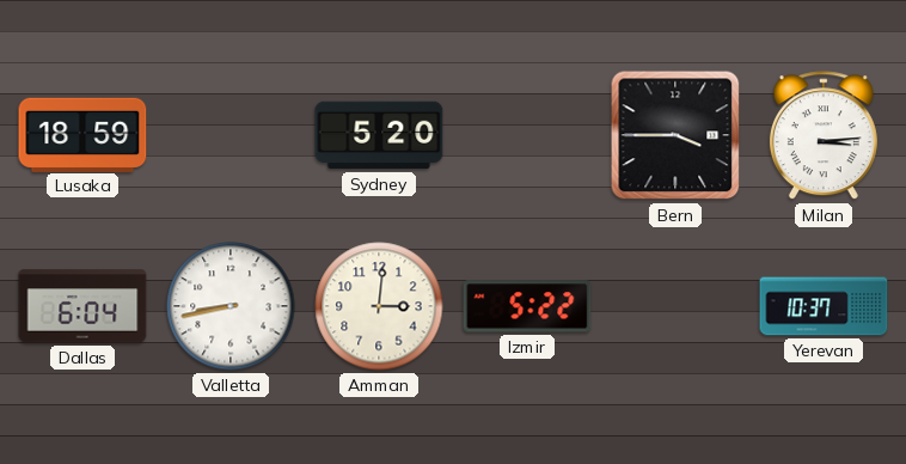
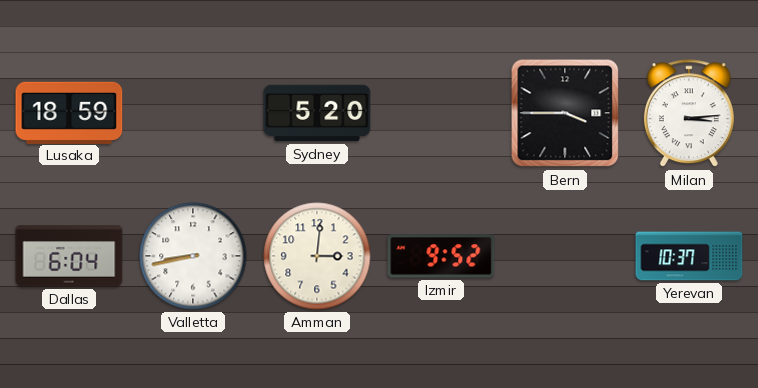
Izmir: 5:22 -> 9:52 (441, 256)
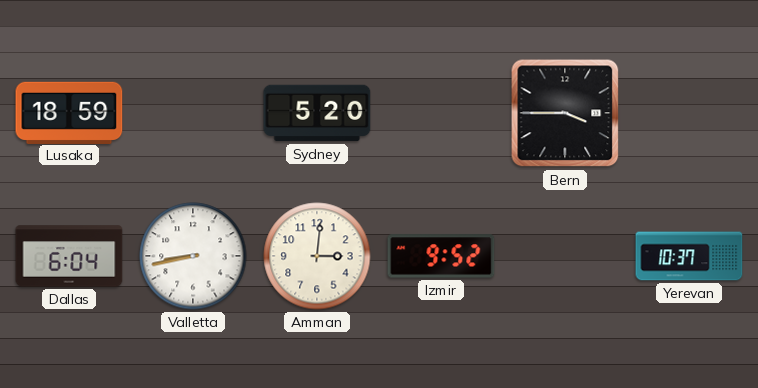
Milan: 3:14 -> none (689, 114)
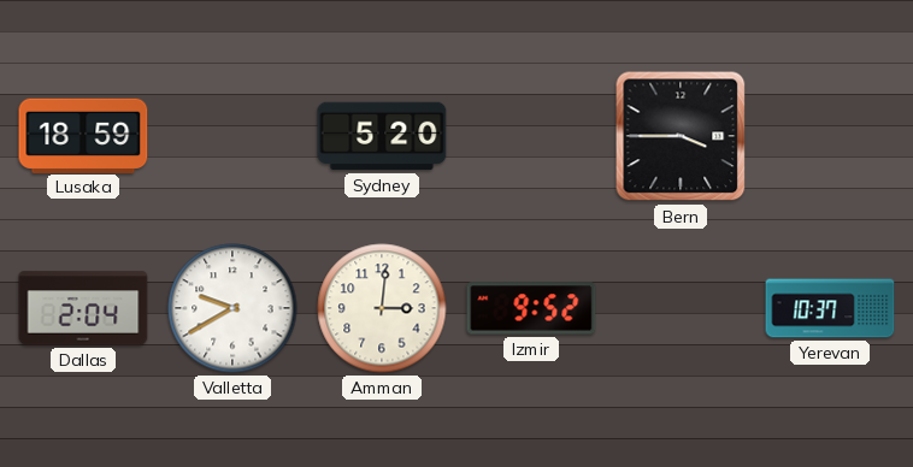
Dallas: 6:04 -> 2:04 (83, 308)
Valletta: 8:43 -> 9:40 (232, 308)
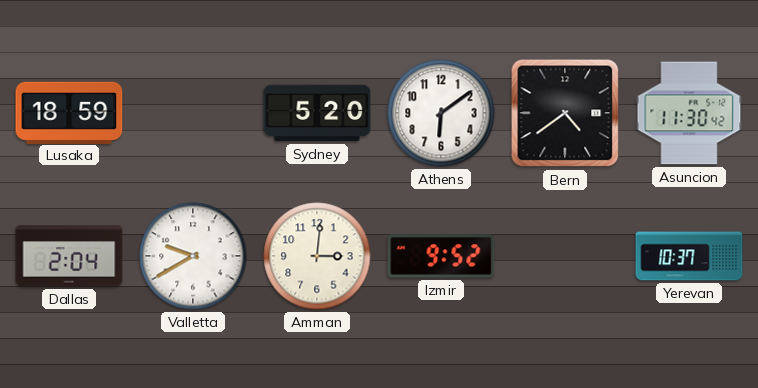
Athens: none -> 6:09 (441, 113)
Bern: 3:45 -> 4:39 (565, 113)
Asuncion: none -> 11:30 (689, 113)
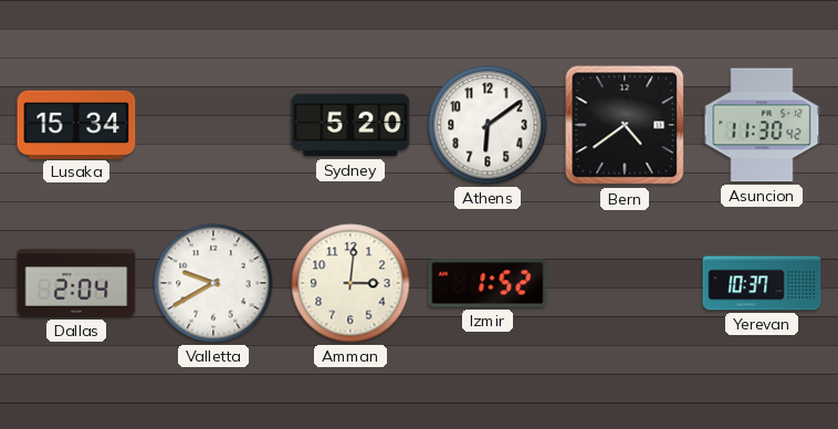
Lusaka: 18:59 -> 15:34 (76, 124)
Izmir: 9:52 -> 1:52 (488, 283)
